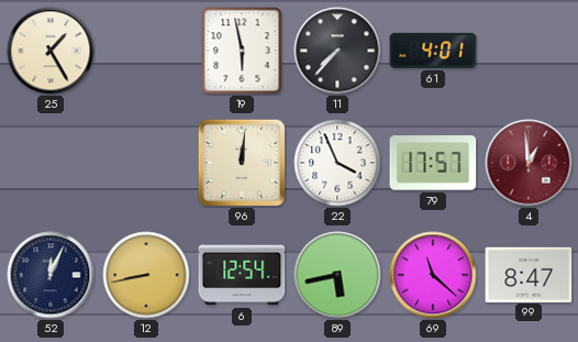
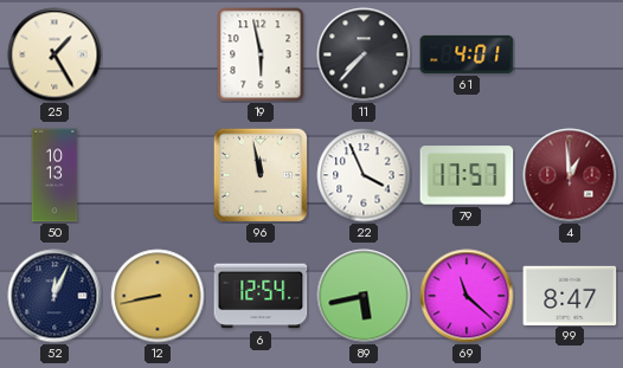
50: none -> 10:13 (54, 175)
96: 12:01 -> 11:58 (261, 175)
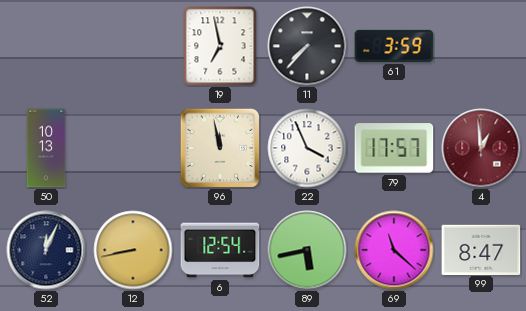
25: 1:25 -> none (54, 54)
19: 5:58 -> 6:58 (220, 46)
61: 4:01 -> 3:59 (394, 46)
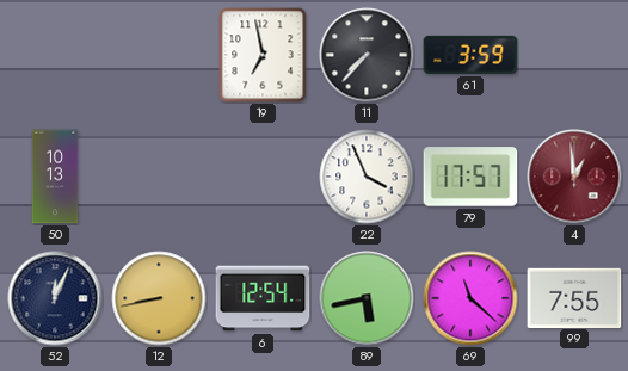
96: 11:58 -> none (220, 148)
99: 8:47 -> 7:55 (574, 297)
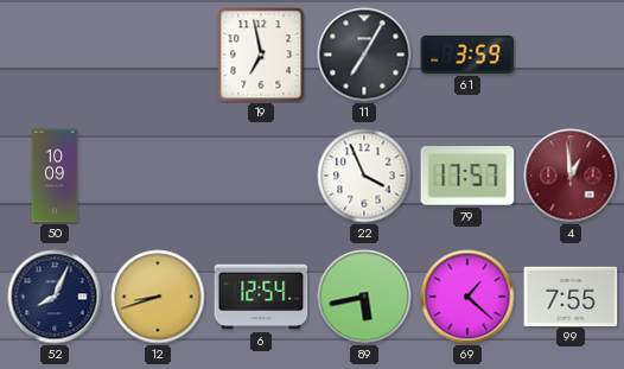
11: 7:37 -> 7:05 (364, 55)
50: 10:13 -> 10:09 (55, 176)
52: 12:04 -> 8:04 (55, 297)
12: 8:43 -> 8:42 (158, 297)
69: 11:22 -> 1:22 (467, 297)
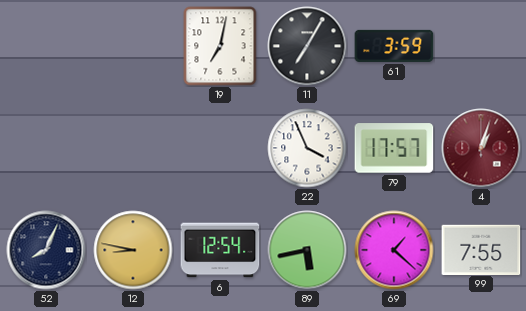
19: 6:58 -> 7:02 (220, 46)
50: 10:09 -> none (55, 176)
4: 12:59 -> 1:03 (481, 148)
12: 8:42 -> 8:47 (133, 250)
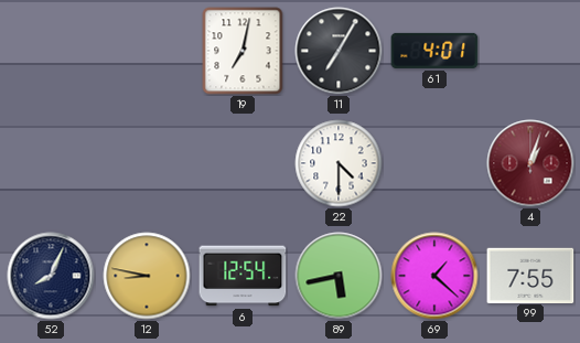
61: 3:59 -> 4:01 (434, 51)
22: 3:56 -> 4:30 (339, 163)
79: 17:57 -> none (394, 148)
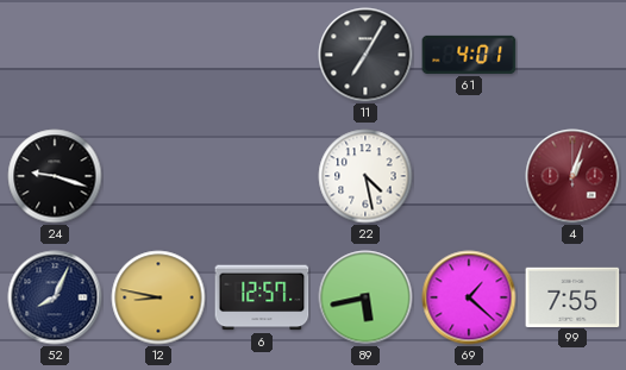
19: 7:02 -> none (243, 51)
24: none -> 9:18 (55, 176)
22: 4:30 -> 4:28 (365, 176)
6: 12:54 -> 12:57 (262, 297)
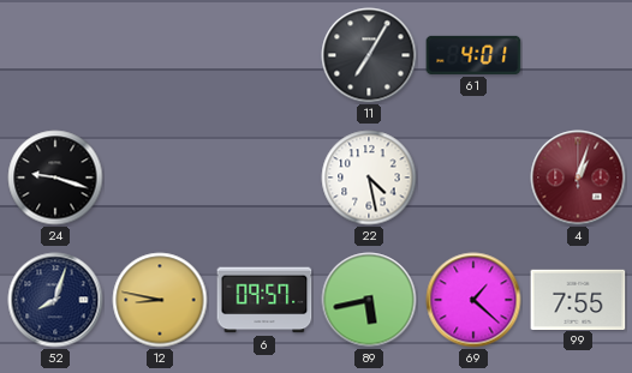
52: 8:04 -> 8:03 (55, 300)
6: 12:57 -> 09:57 (264, 300)
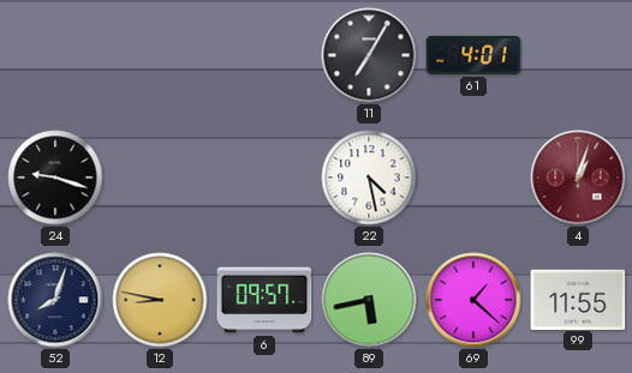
99: 7:55 -> 11:55 (578, 299)
